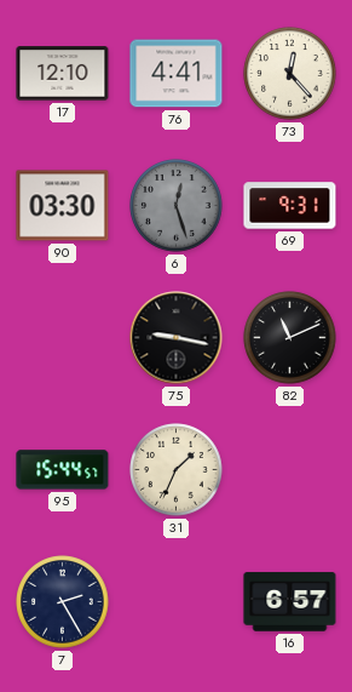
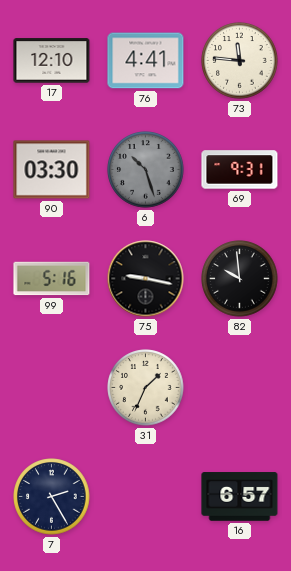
73: 12:23 -> 11:46 (240, 61)
6: 12:27 -> 10:27 (146, 170)
99: none -> 5:16 (52, 279)
82: 11:11 -> 9:59 (240, 279)
95: 15:44 -> none (63, 470)
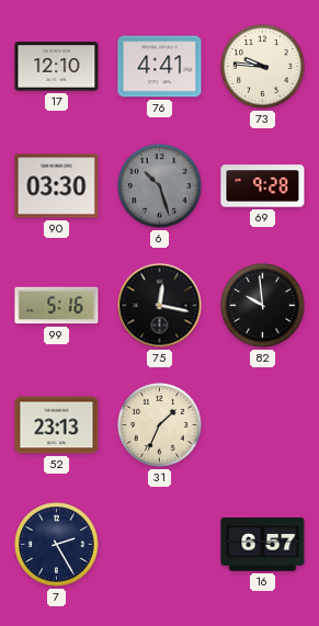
73: 11:46 -> 9:46 (263, 67)
69: 9:31 -> 9:28 (263, 186)
75: 9:17 -> 12:17 (160, 306)
52: none -> 23:13 (57, 425)
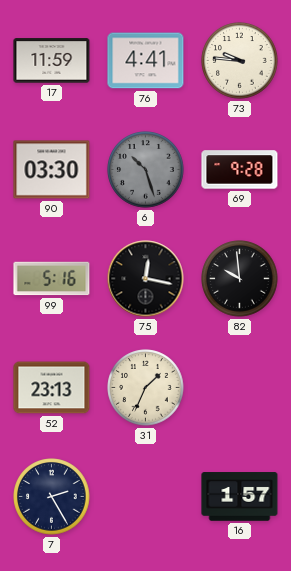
17: 12:10 -> 11:59 (52, 61)
16: 6:57 -> 1:57 (240, 497)
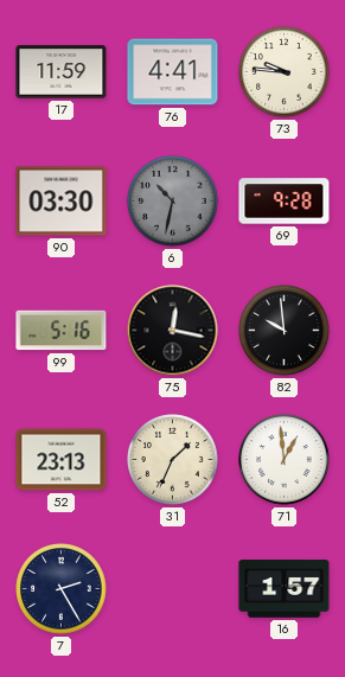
6: 10:27 -> 10:32 (173, 202)
71: none -> 12:59 (285, 460)
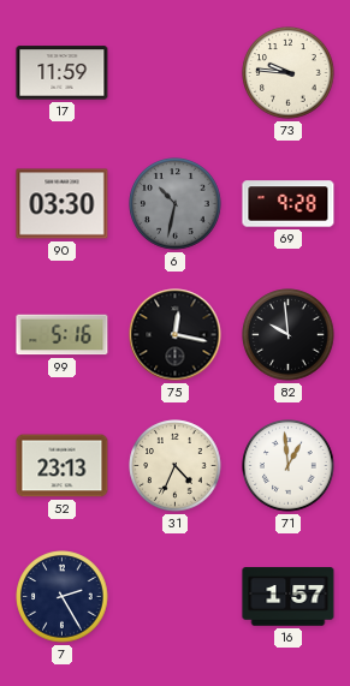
76: 4:41 -> none (173, 72)
31: 1:34 -> 4:34 (176, 466)
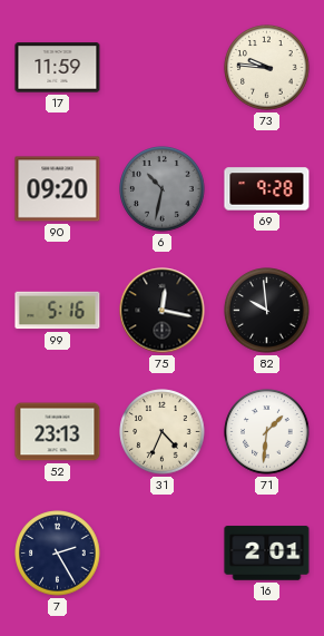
90: 03:30 -> 09:20 (58, 189)
71: 12:59 -> 1:31 (267, 432)
16: 1:57 -> 2:01 (267, 554)
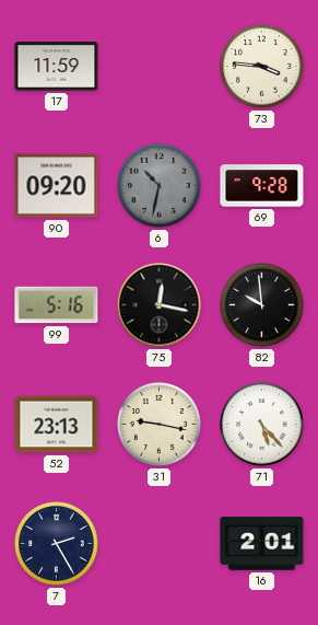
73: 9:46 -> 3:46 (262, 67)
31: 4:34 -> 9:17 (160, 425)
71: 1:31 -> 5:23 (262, 425)
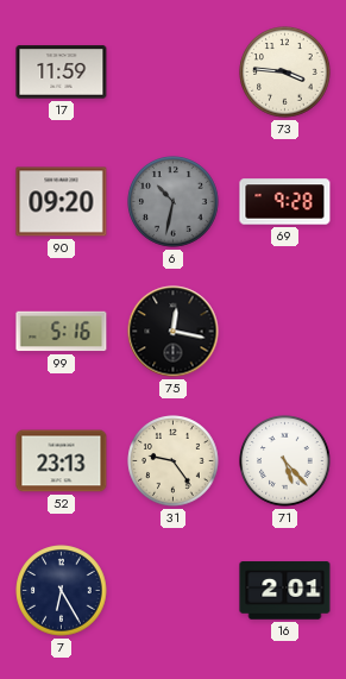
82: 9:59 -> none (262, 305)
31: 9:17 -> 9:24 (174, 461)
7: 2:25 -> 6:25 (62, 591)
